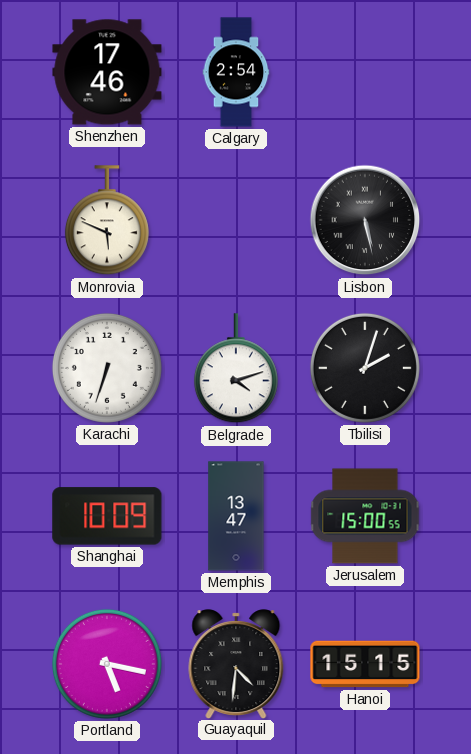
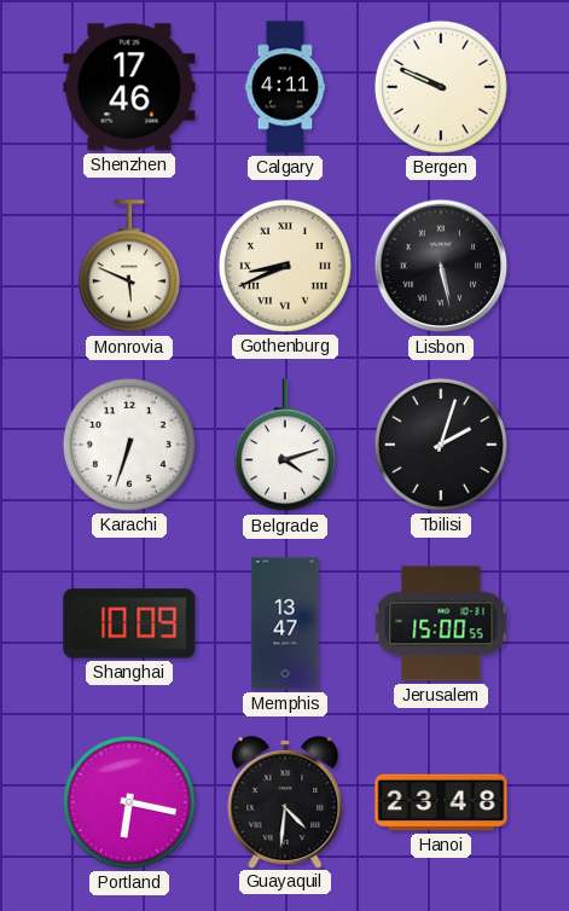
Calgary: 2:54 -> 4:11 (285, 87)
Bergen: none -> 9:49 (441, 87)
Gothenburg: none -> 8:41 (285, 266)
Portland: 5:17 -> 6:17 (129, 802)
Hanoi: 15:15 -> 23:48 (441, 802)
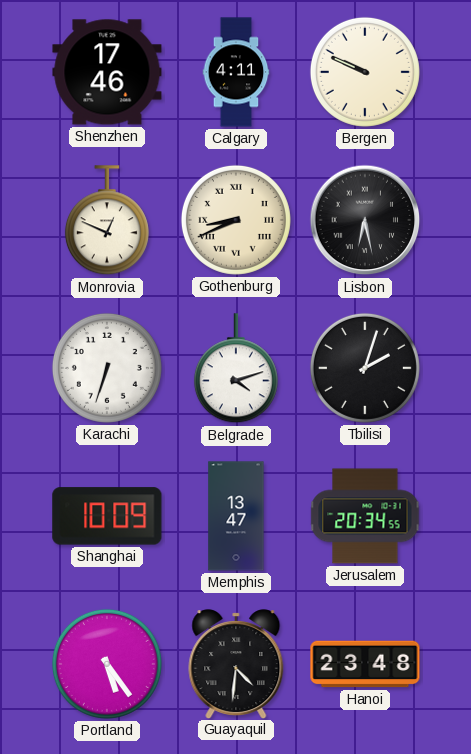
Monrovia: 5:49 -> 12:49 (107, 221)
Lisbon: 5:28 -> 6:28 (365, 220)
Jerusalem: 15:00 -> 20:34 (365, 516)
Portland: 6:17 -> 5:24 (107, 664)
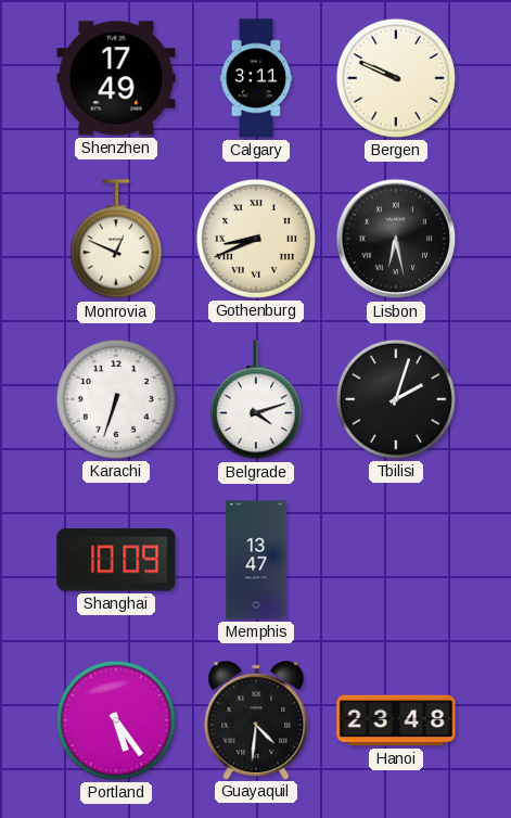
Shenzhen: 17:46 -> 17:49 (116, 78)
Calgary: 4:11 -> 3:11 (256, 78)
Jerusalem: 20:34 -> none (365, 516)
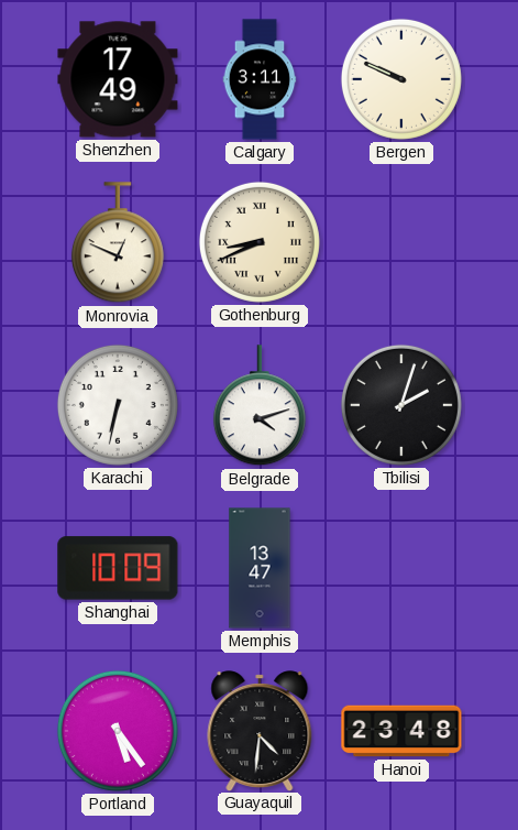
Lisbon: 6:28 -> none (396, 239)
Karachi: 6:33 -> 6:32 (118, 405)
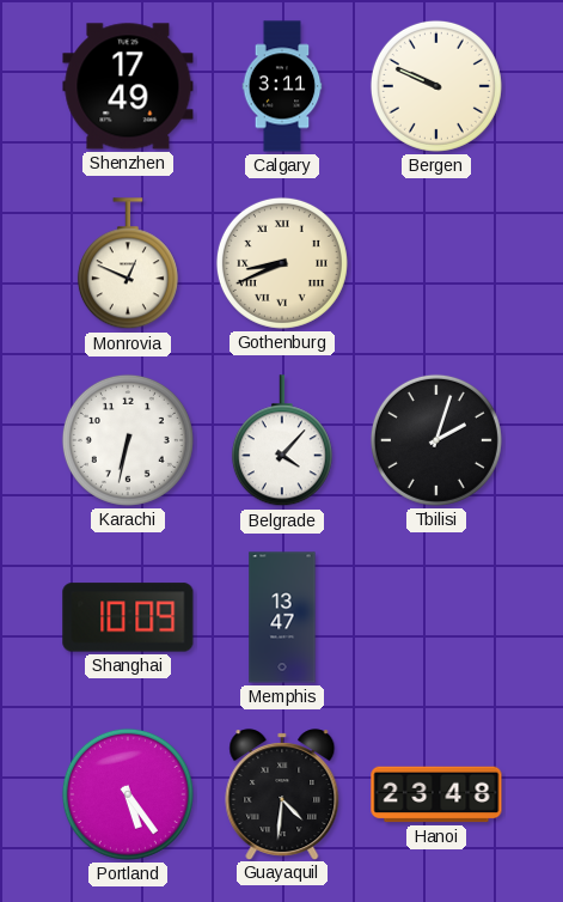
Belgrade: 4:12 -> 4:07 (282, 441)
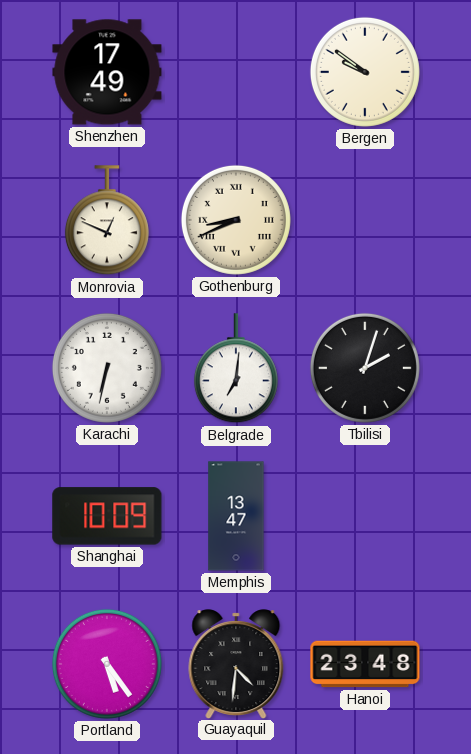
Calgary: 3:11 -> none (282, 86)
Bergen: 9:49 -> 9:51 (365, 72)
Belgrade: 4:07 -> 7:01 (236, 369)
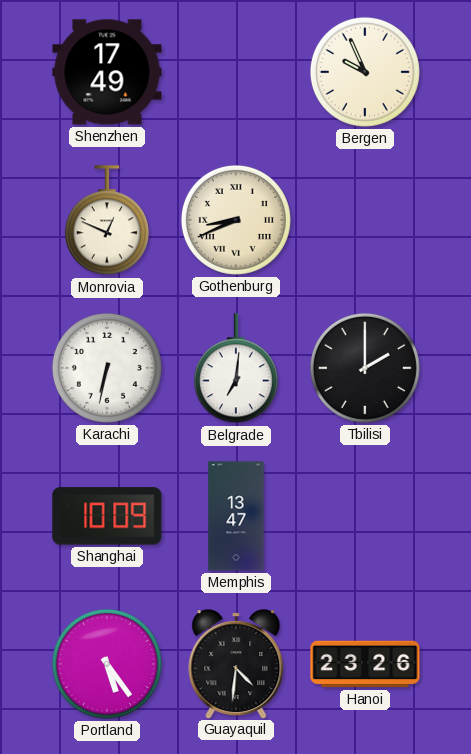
Bergen: 9:51 -> 9:56 (365, 72)
Tbilisi: 2:03 -> 2:00 (365, 368)
Hanoi: 23:48 -> 23:26 (365, 664)
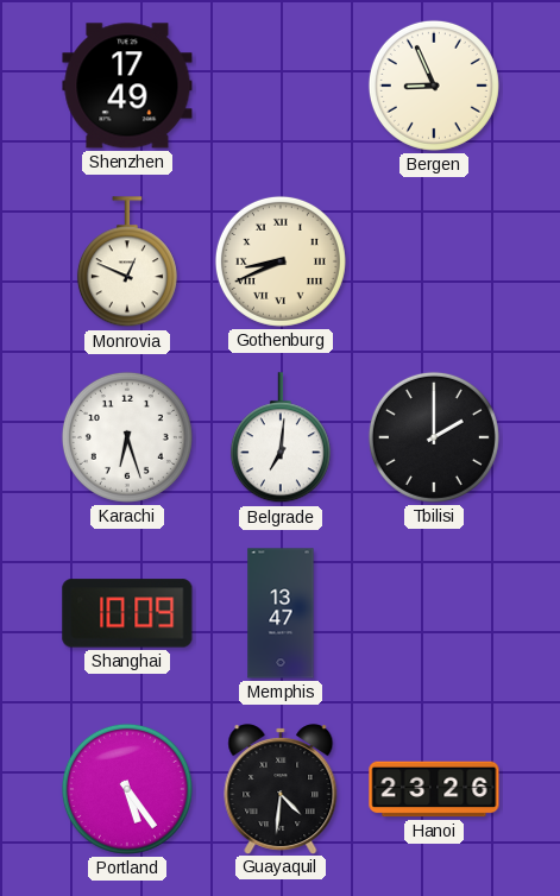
Bergen: 9:56 -> 8:56 (434, 86)
Karachi: 6:32 -> 6:27 (127, 437)
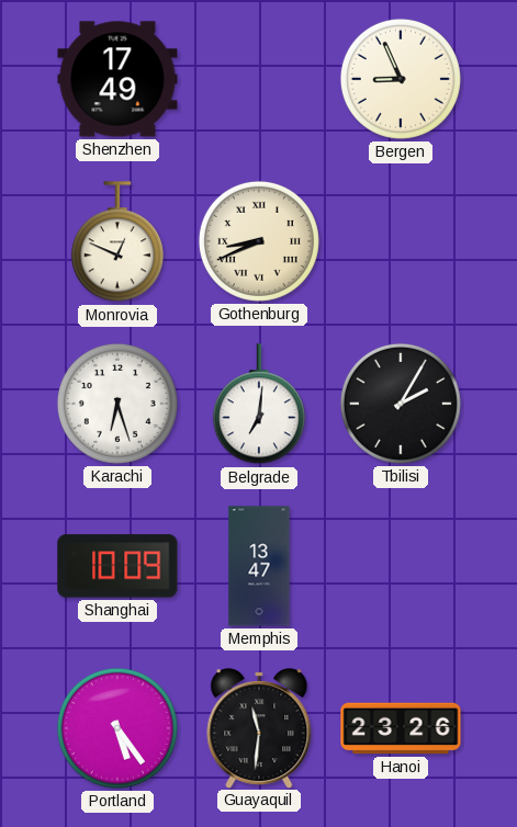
Tbilisi: 2:00 -> 2:05 (401, 404)
Guayaquil: 4:31 -> 11:31 (259, 728)
